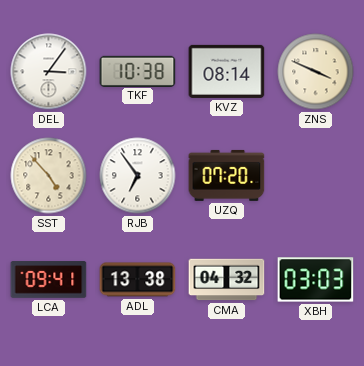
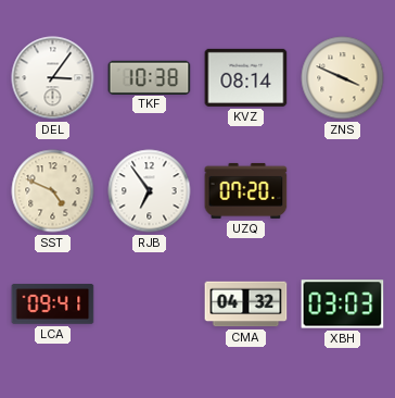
SST: 4:53 -> 4:49 (53, 191)
ADL: 13:38 -> none (138, 280)
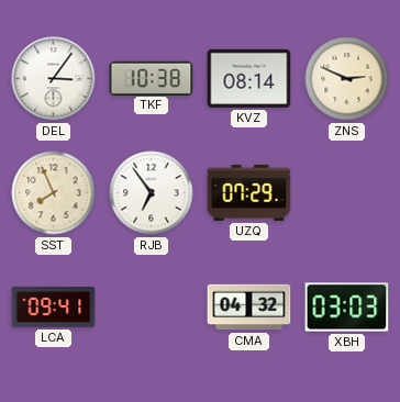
ZNS: 3:49 -> 2:49 (347, 79)
SST: 4:49 -> 7:56 (54, 193)
UZQ: 07:20 -> 07:29 (249, 192)
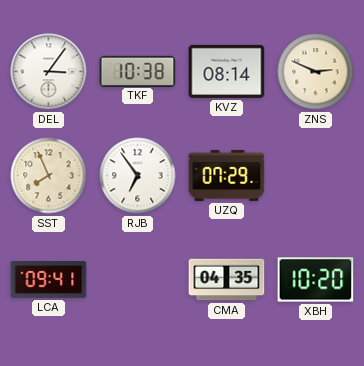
CMA: 04:32 -> 04:35 (227, 280)
XBH: 03:03 -> 10:20 (316, 280)
